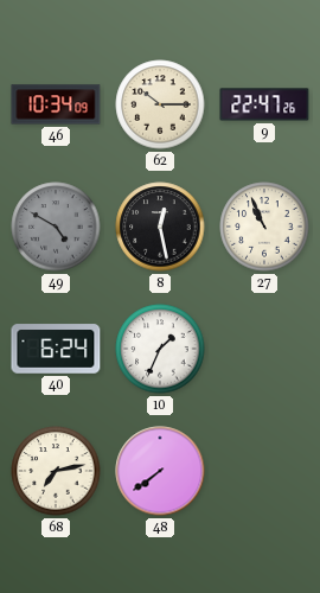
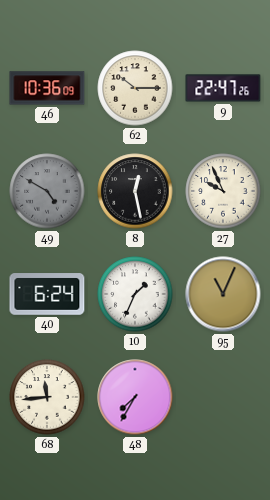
46: 10:34 -> 10:36 (47, 88)
27: 10:56 -> 9:56 (223, 191)
95: none -> 11:04 (223, 294)
68: 7:13 -> 11:44 (47, 397)
48: 7:39 -> 7:35 (135, 397)
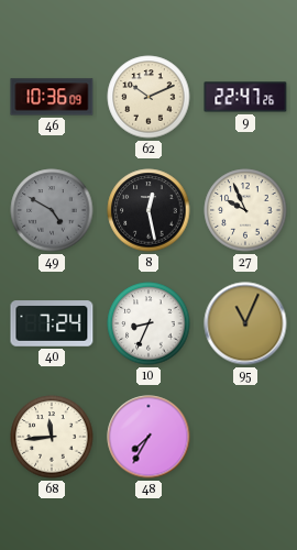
62: 10:15 -> 10:11 (148, 97)
40: 6:24 -> 7:24 (52, 323)
10: 1:34 -> 8:34 (148, 323)
